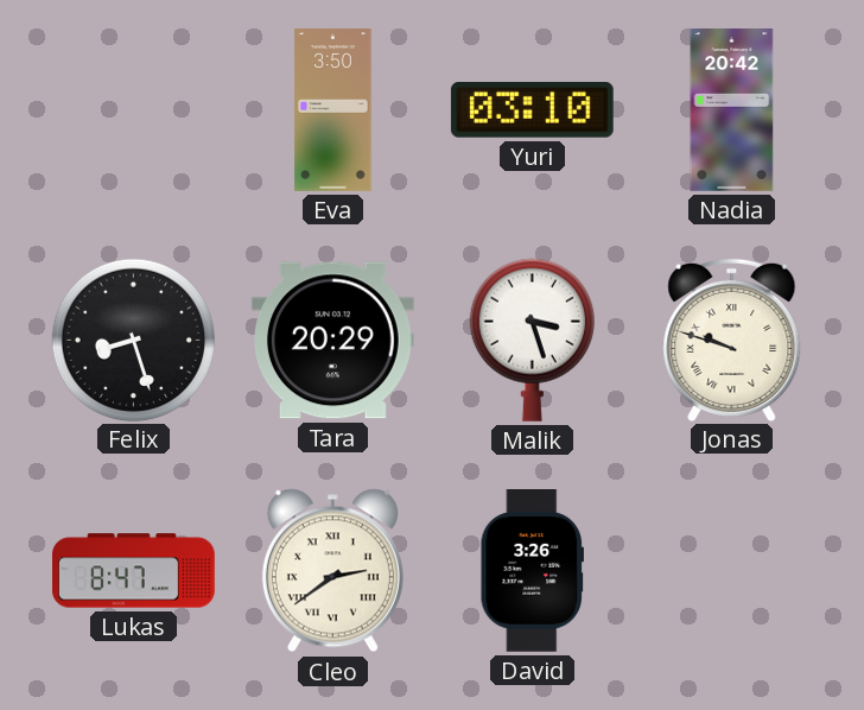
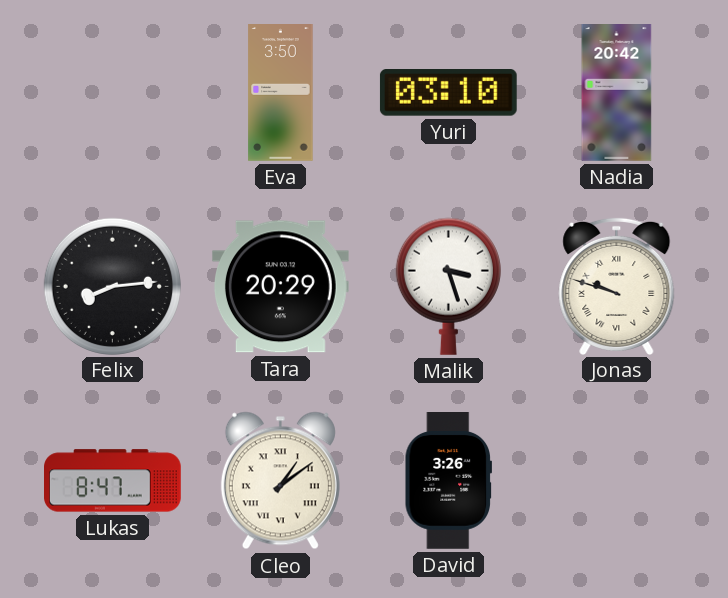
Felix: 8:27 -> 8:14 (112, 286)
Cleo: 2:39 -> 1:09 (280, 481)
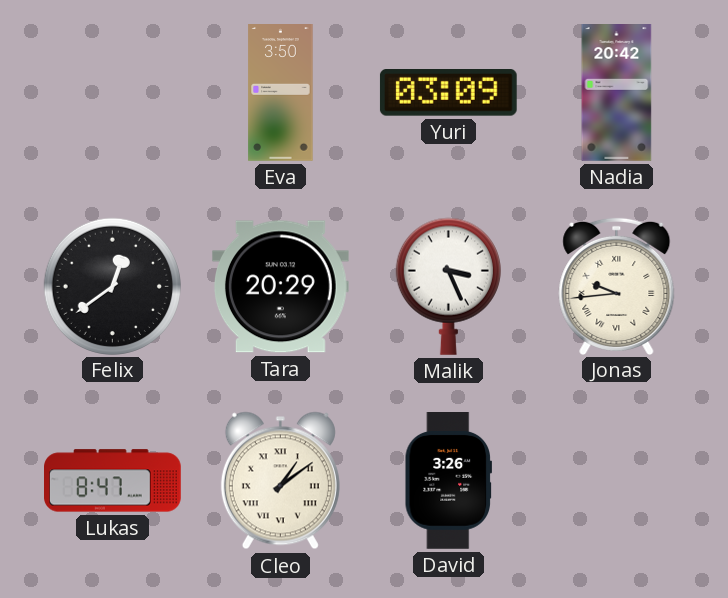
Yuri: 03:10 -> 03:09 (448, 93)
Felix: 8:14 -> 12:39 (112, 286)
Malik: 3:27 -> 3:26 (448, 286)
Jonas: 9:48 -> 9:44 (617, 286)
